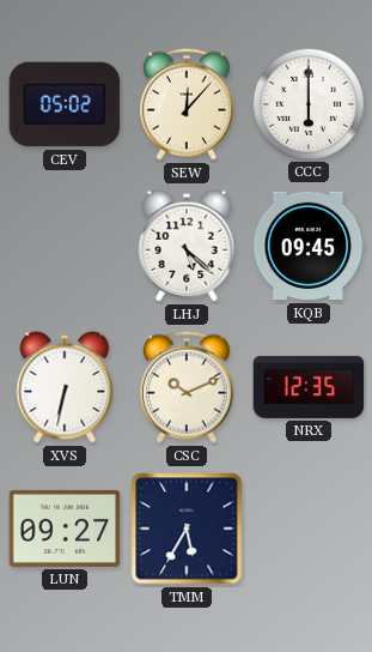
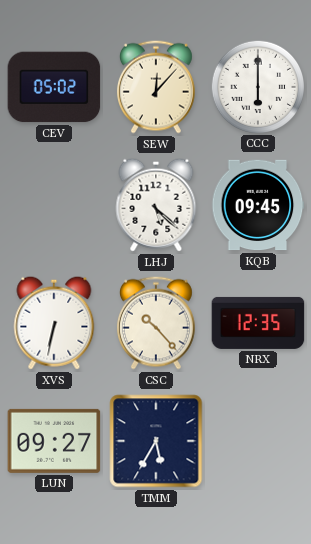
CSC: 10:11 -> 10:23 (156, 323)
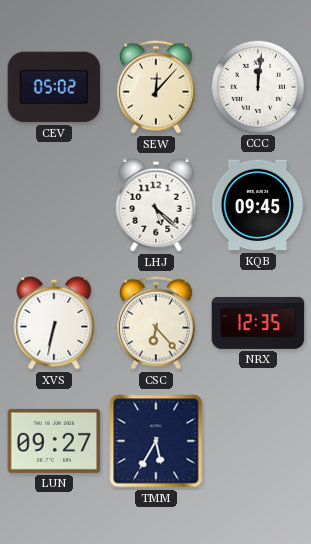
CCC: 6:00 -> 12:01 (257, 86)
CSC: 10:23 -> 6:23 (156, 323)
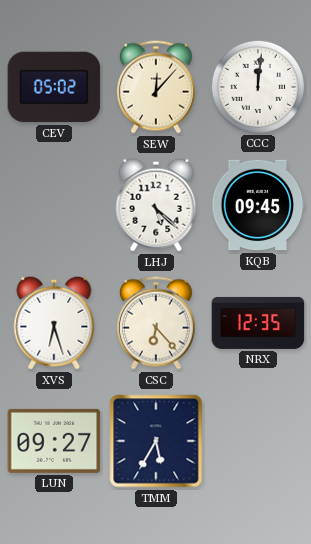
XVS: 6:32 -> 6:27 (54, 323)
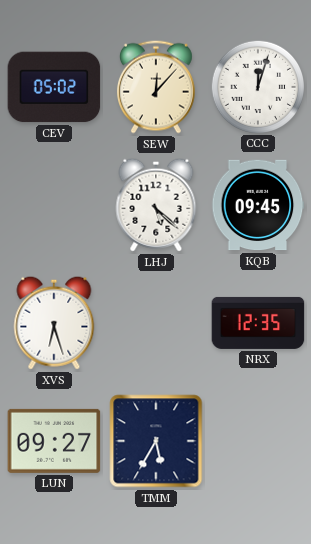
CCC: 12:01 -> 12:03 (257, 86)
CSC: 6:23 -> none (156, 323)
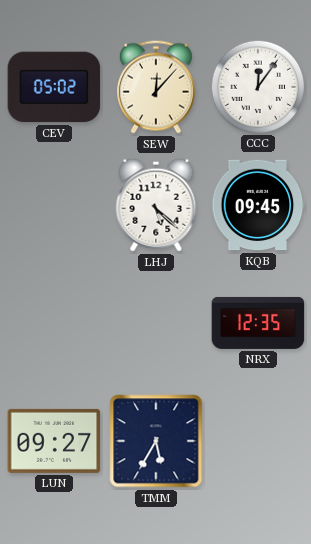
CCC: 12:03 -> 12:06 (257, 86)
XVS: 6:27 -> none (54, 323)
